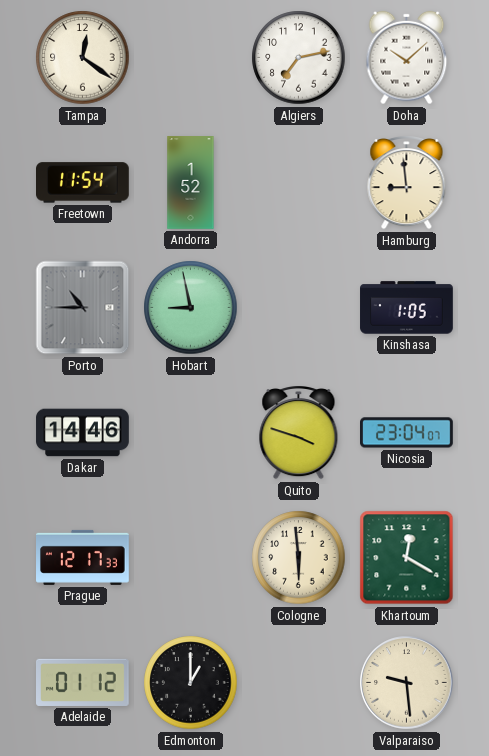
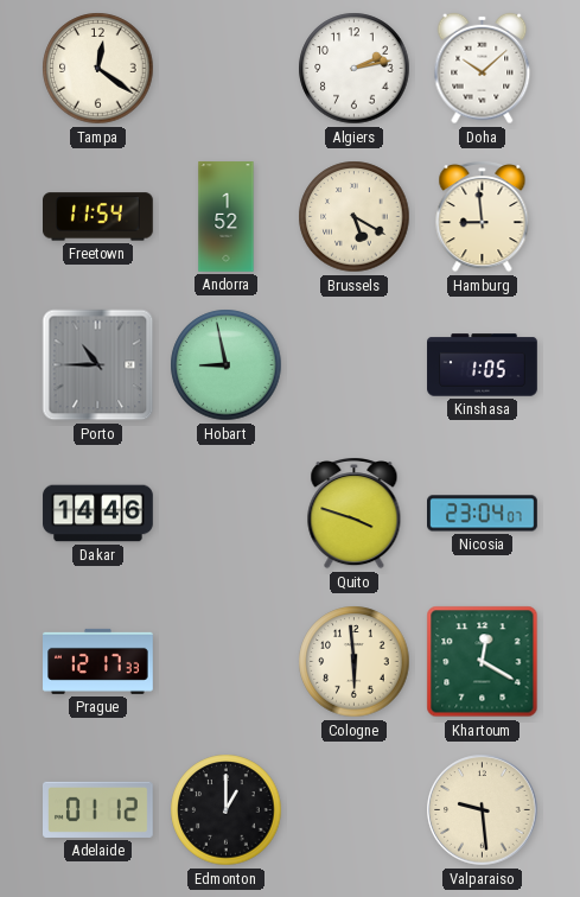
Algiers: 7:13 -> 2:13 (355, 69)
Brussels: none -> 5:20 (355, 217)
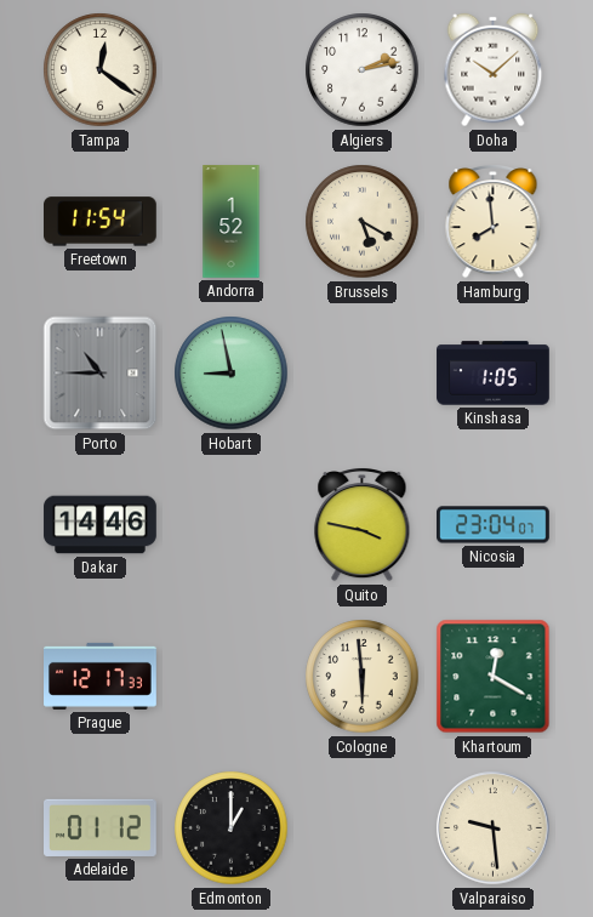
Hamburg: 8:59 -> 7:59 (494, 222)
Quito: 3:48 -> 3:47 (363, 525)
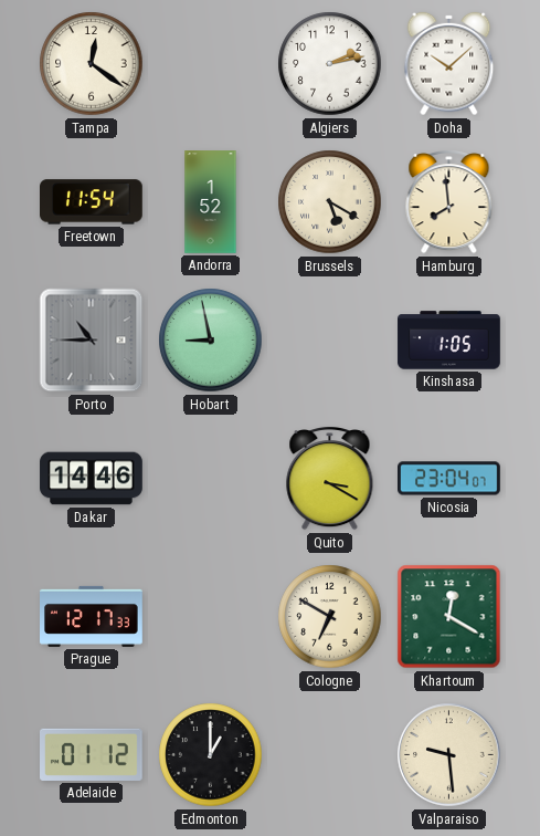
Quito: 3:47 -> 3:20 (330, 479)
Cologne: 5:59 -> 6:50 (330, 617)
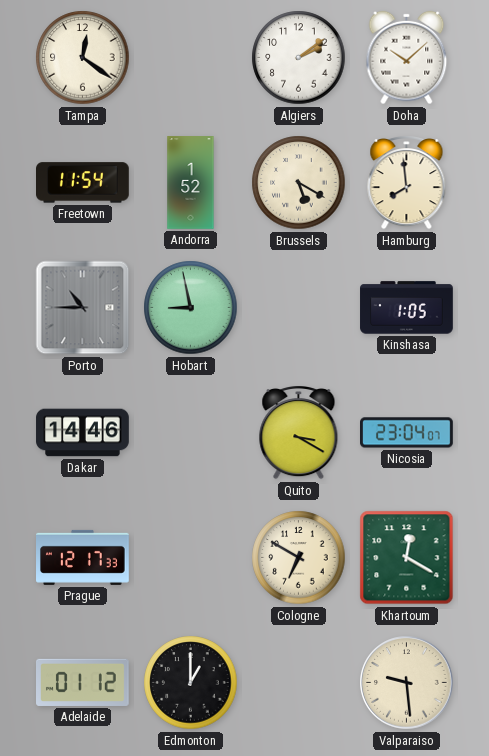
Algiers: 2:13 -> 2:09 (299, 58)
